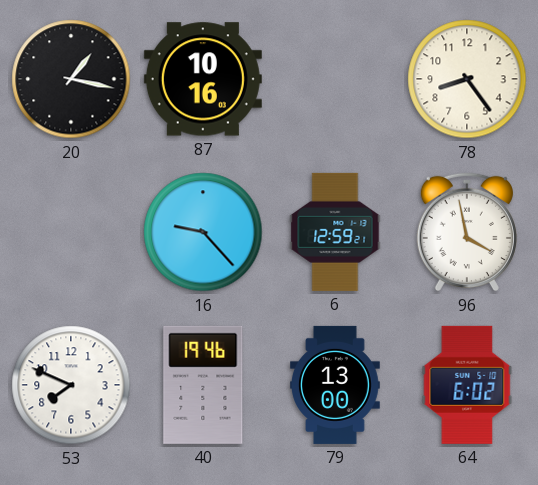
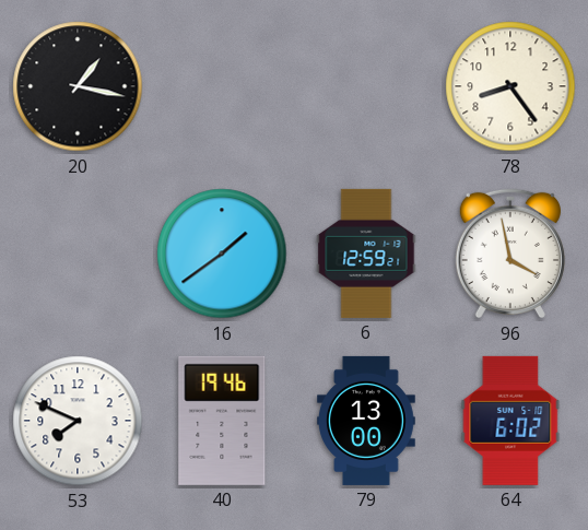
87: 10:16 -> none (203, 79)
16: 9:23 -> 1:39 (222, 254)
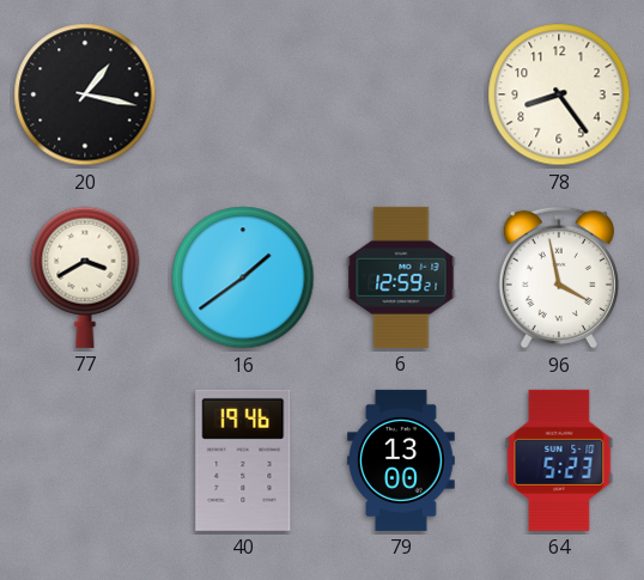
77: none -> 3:40 (85, 277)
53: 7:49 -> none (78, 421)
64: 6:02 -> 5:23 (559, 460)
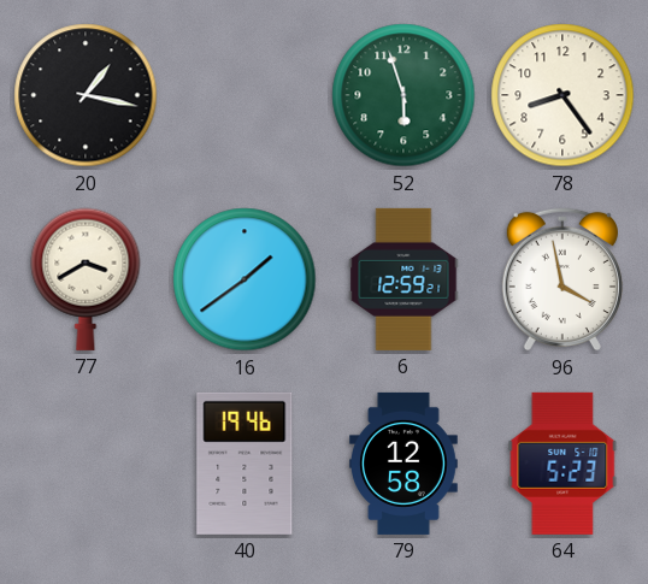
52: none -> 5:57 (403, 95)
79: 13:00 -> 12:58 (405, 464)
